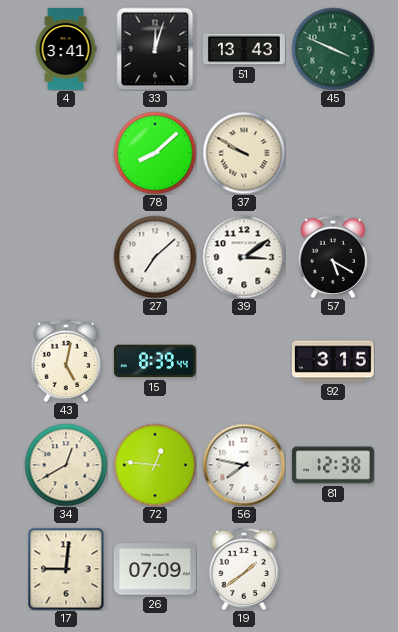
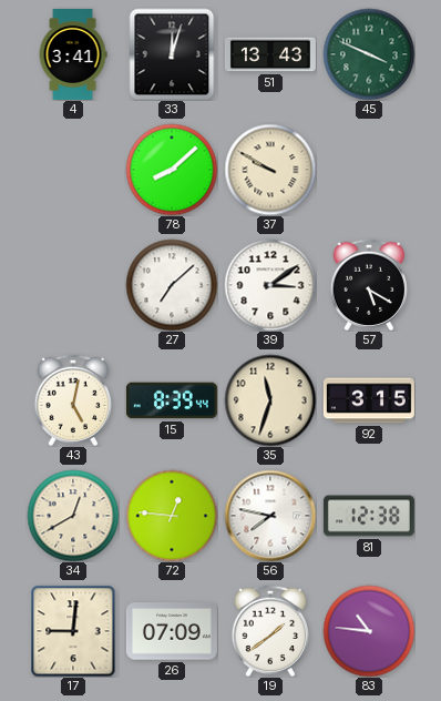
35: none -> 11:33 (270, 400)
83: none -> 10:46 (369, 631)
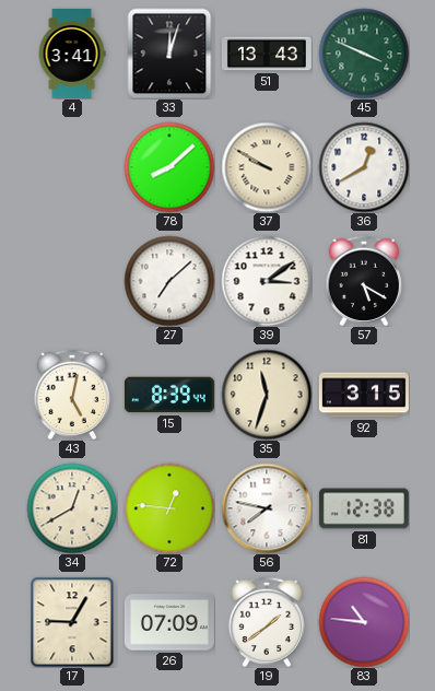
36: none -> 12:40 (364, 167)
17: 9:01 -> 9:05 (72, 622)
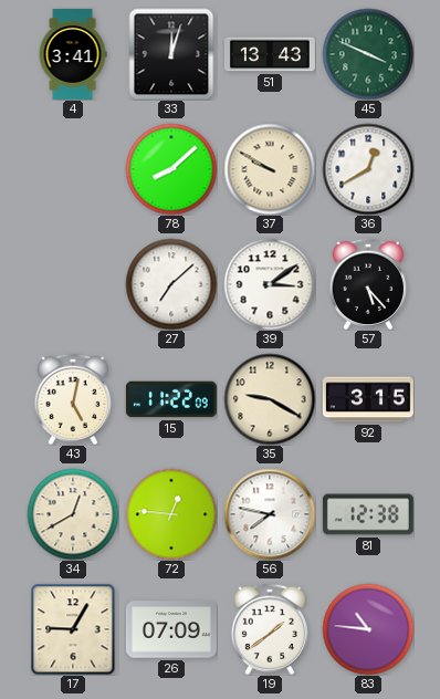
57: 5:20 -> 5:23 (368, 283)
15: 8:39 -> 11:22 (171, 399)
35: 11:33 -> 9:20 (270, 399)
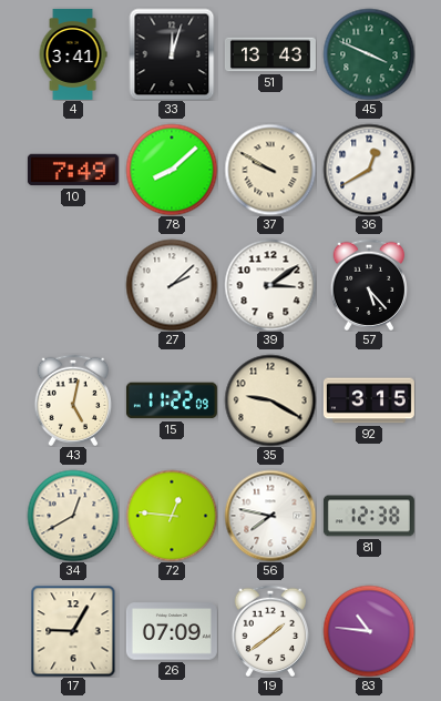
10: none -> 7:49 (73, 170)
27: 7:08 -> 2:08 (172, 285)
